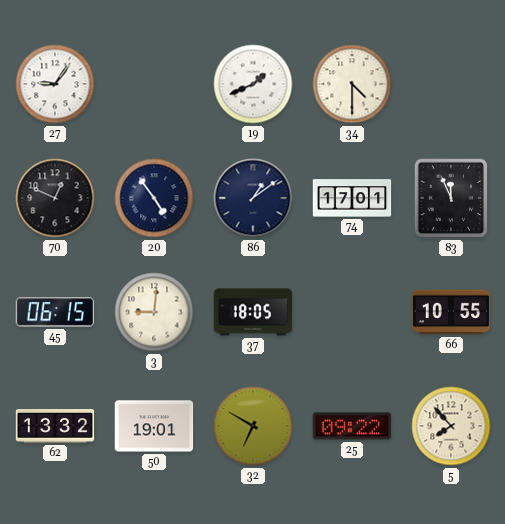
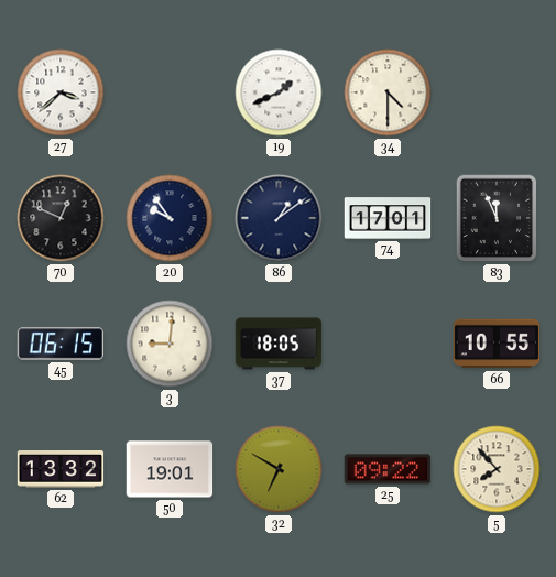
27: 9:06 -> 3:38 (61, 92)
20: 4:54 -> 9:54 (170, 218)
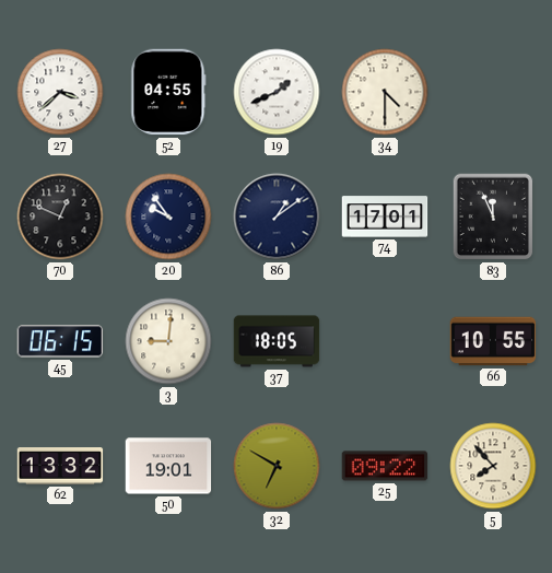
52: none -> 04:55 (168, 92)
